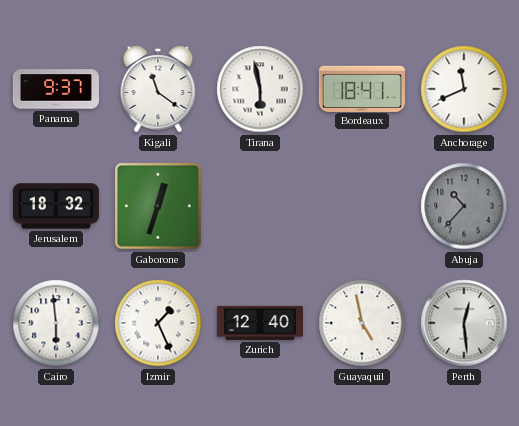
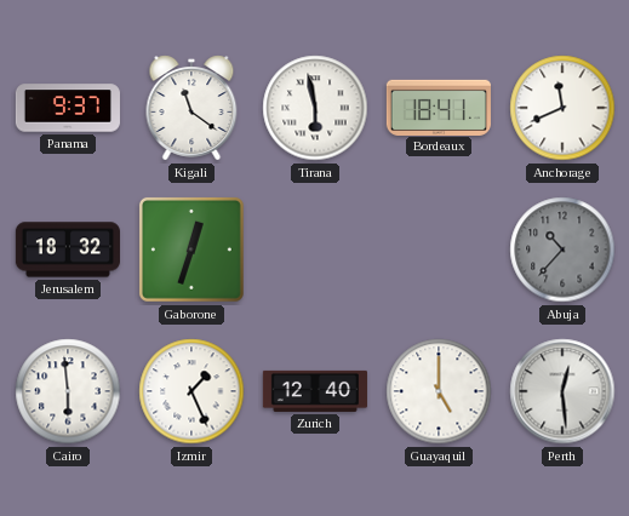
Guayaquil: 4:58 -> 5:00 (439, 391)
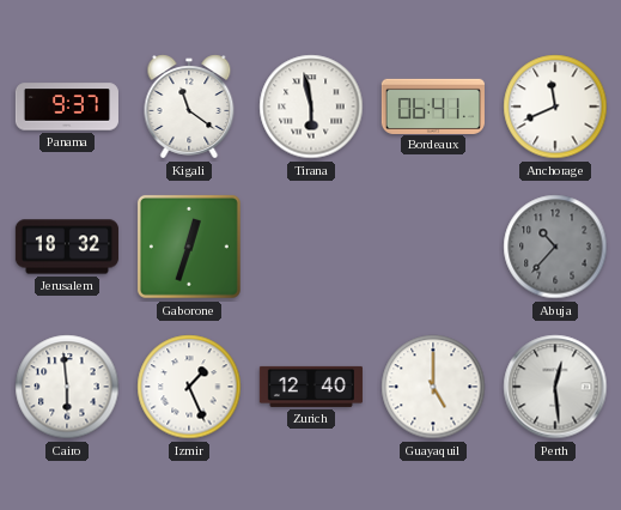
Bordeaux: 18:41 -> 06:41 (433, 105)
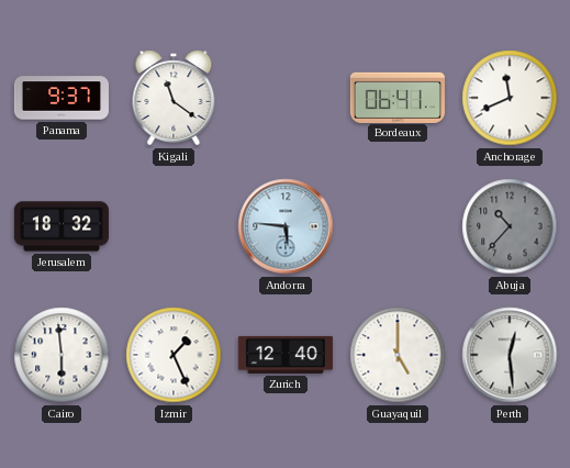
Tirana: 5:58 -> none (311, 107)
Gaborone: 12:33 -> none (189, 247)
Andorra: none -> 5:46 (286, 226)
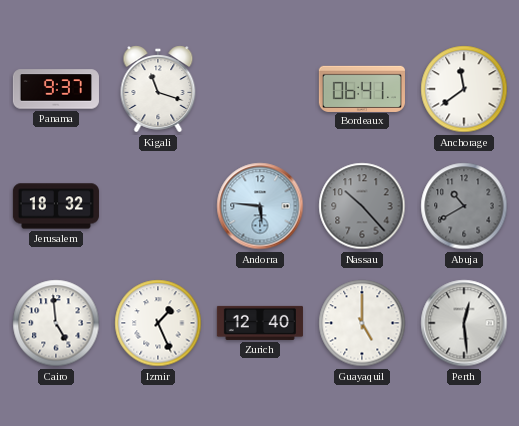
Kigali: 11:21 -> 11:18 (158, 89)
Anchorage: 11:41 -> 11:39 (464, 89)
Nassau: none -> 10:23 (362, 206)
Abuja: 10:37 -> 10:40 (464, 206)
Cairo: 5:59 -> 4:59 (56, 323)
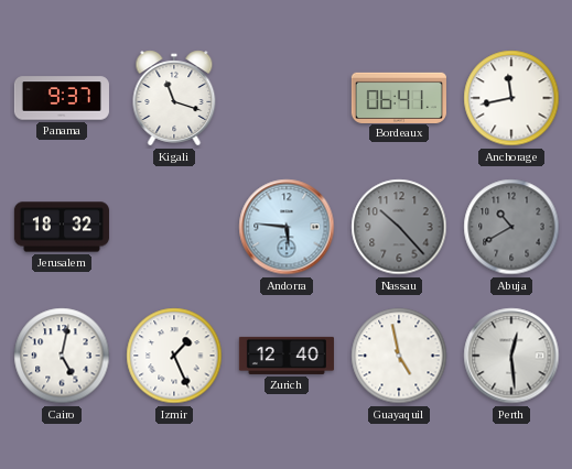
Anchorage: 11:39 -> 11:43 (511, 98)
Cairo: 4:59 -> 5:02 (62, 356)
Guayaquil: 5:00 -> 4:58 (399, 356)
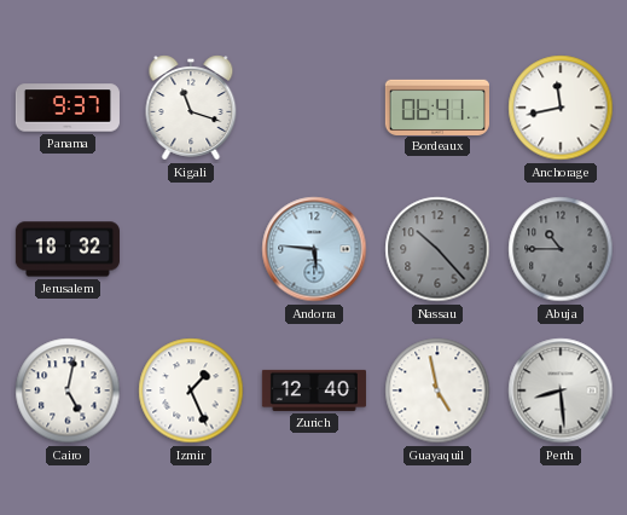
Abuja: 10:40 -> 10:45 (561, 249)
Perth: 12:29 -> 8:29 (561, 390)
